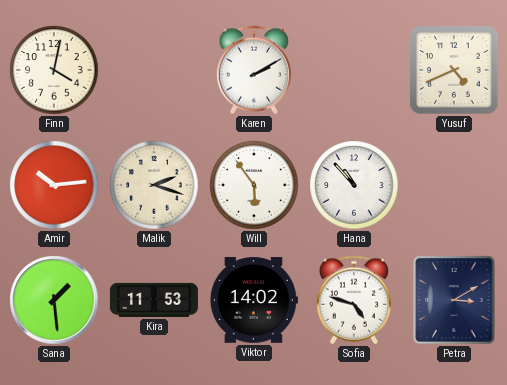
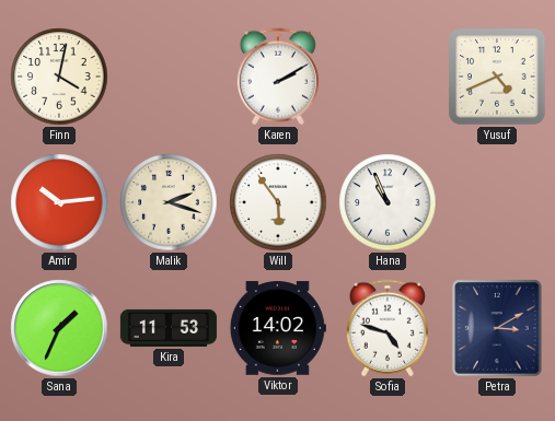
Hana: 10:53 -> 10:56 (388, 202)
Sana: 1:29 -> 1:34 (59, 328)
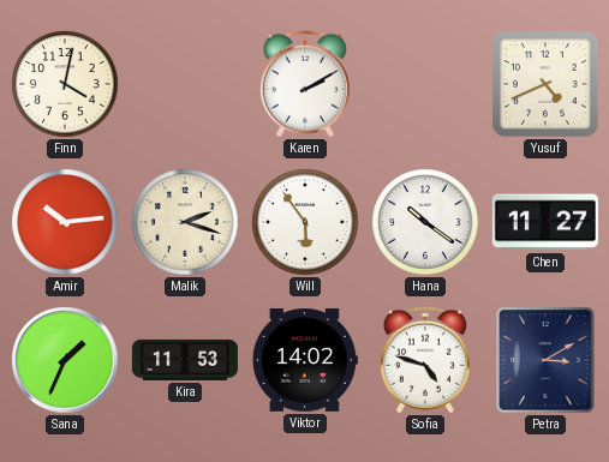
Hana: 10:56 -> 10:21 (425, 222)
Chen: none -> 11:27 (545, 222)
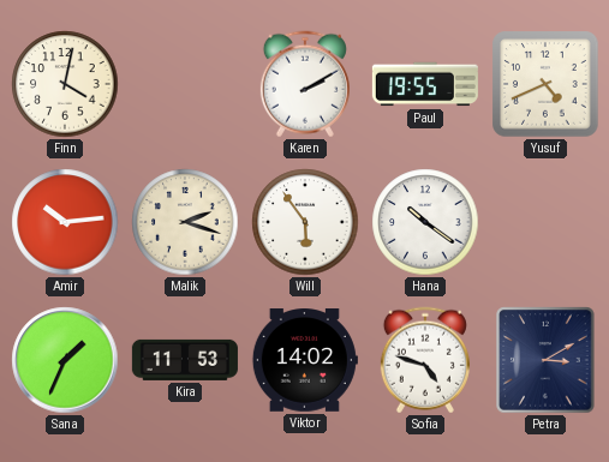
Paul: none -> 19:55 (425, 84)
Chen: 11:27 -> none (545, 222)
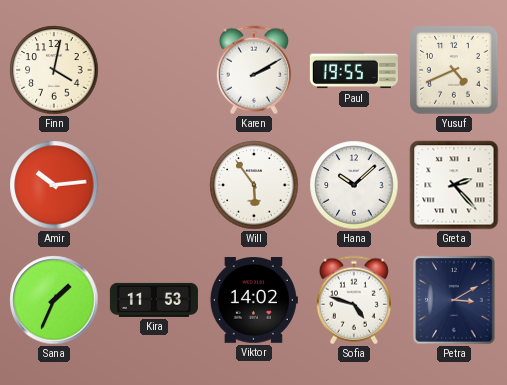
Malik: 2:18 -> none (185, 222)
Hana: 10:21 -> 10:08 (354, 185)
Greta: none -> 2:23 (454, 185)
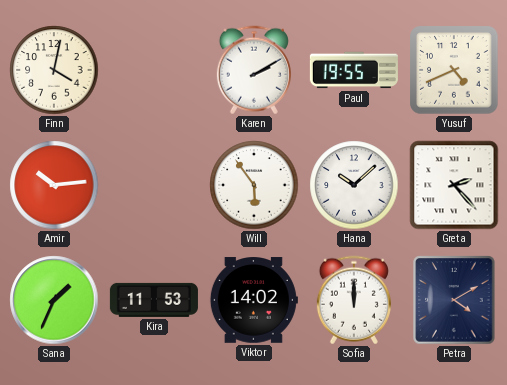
Sofia: 4:48 -> 12:00 (354, 300)
Petra: 3:10 -> 4:10 (454, 300)
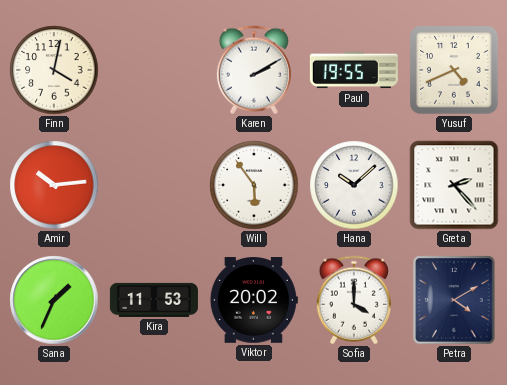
Viktor: 14:02 -> 20:02 (254, 300)
Sofia: 12:00 -> 4:00 (354, 300)
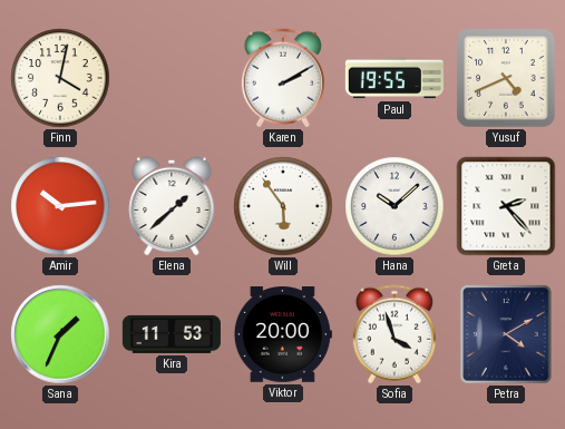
Elena: none -> 1:38 (172, 206)
Viktor: 20:02 -> 20:00 (283, 334)
Sofia: 4:00 -> 3:57 (394, 334)
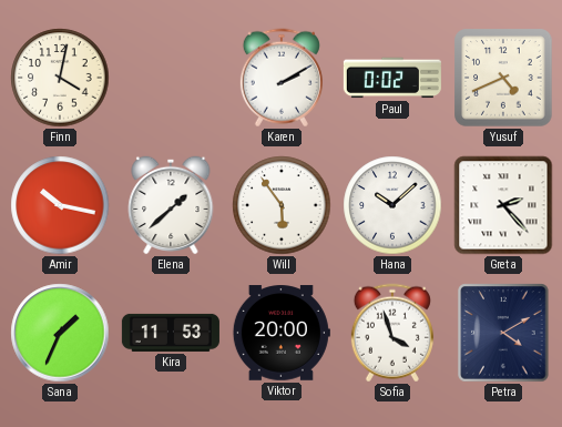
Paul: 19:55 -> 0:02 (392, 78)
Amir: 10:14 -> 10:17 (60, 205)
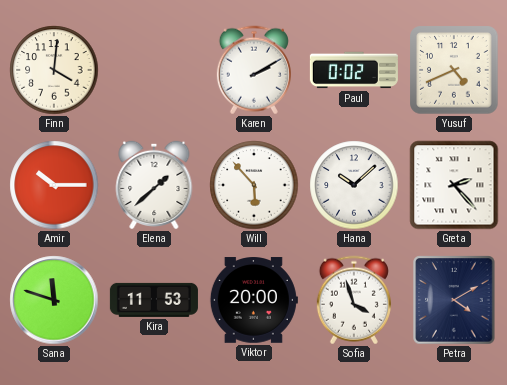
Finn: 4:02 -> 4:01 (54, 70)
Amir: 10:17 -> 10:15 (54, 185)
Will: 5:54 -> 5:53 (254, 185)
Sana: 1:34 -> 11:48 (54, 300)
